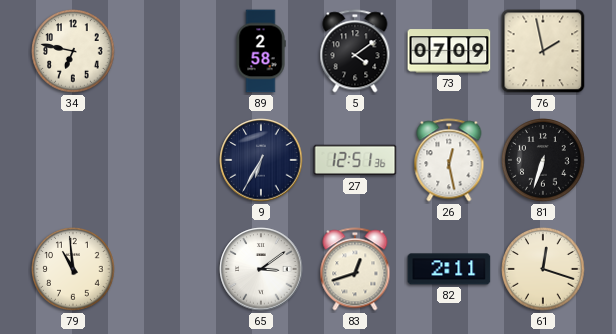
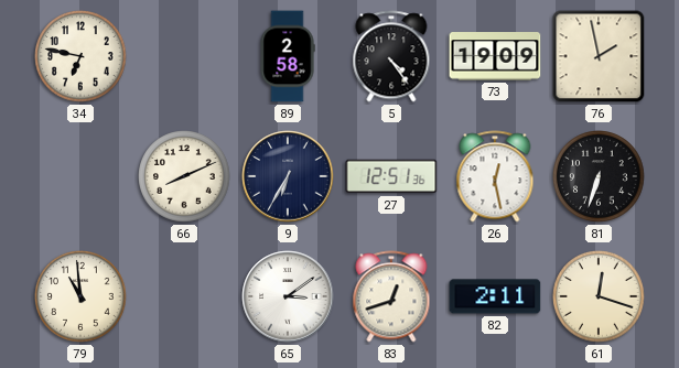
5: 4:09 -> 4:24 (391, 56)
73: 07:09 -> 19:09 (495, 56)
66: none -> 8:11 (184, 176)
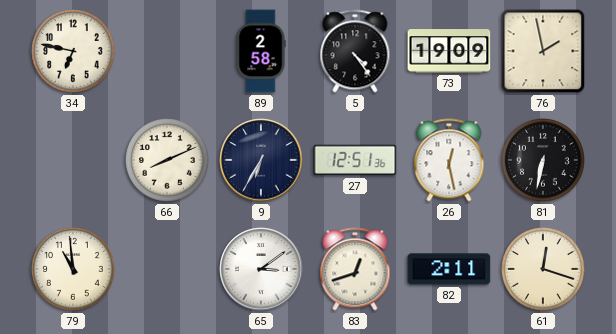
81: 6:33 -> 6:32 (543, 160)
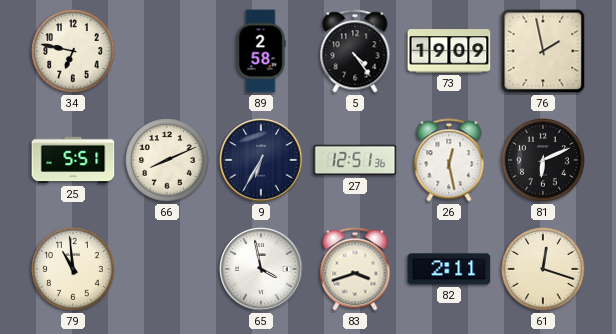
25: none -> 5:51 (73, 160)
81: 6:32 -> 6:11 (543, 160)
65: 3:09 -> 3:58 (261, 269)
83: 12:42 -> 3:42 (355, 269)
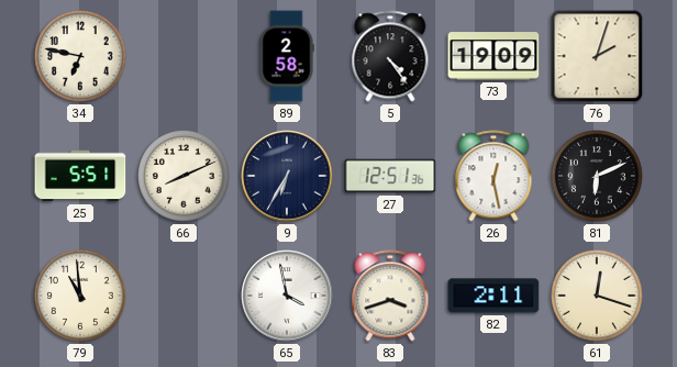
76: 1:58 -> 2:03 (597, 56)
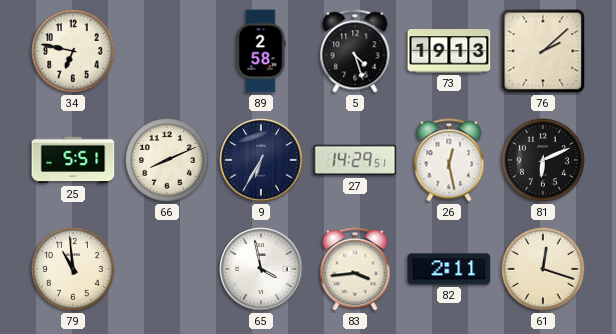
5: 4:24 -> 4:27 (355, 51)
73: 19:09 -> 19:13 (449, 51)
76: 2:03 -> 2:08 (543, 51)
27: 12:51 -> 14:29 (355, 160)
83: 3:42 -> 3:44 (355, 269)
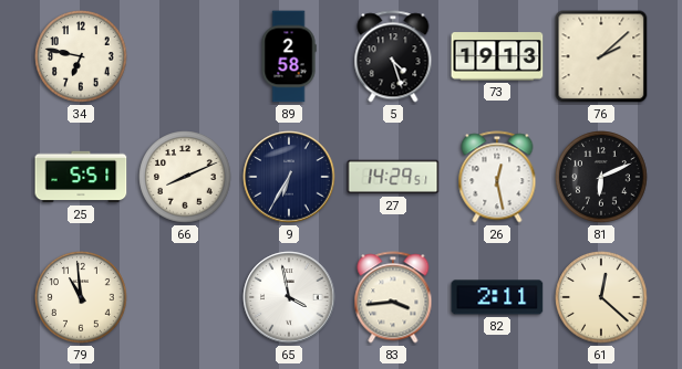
61: 12:18 -> 12:22 (601, 297)
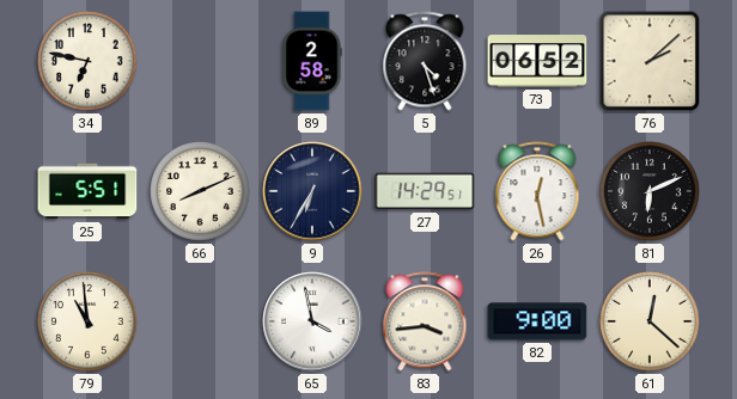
73: 19:13 -> 06:52 (537, 61)
82: 2:11 -> 9:00 (537, 321)
